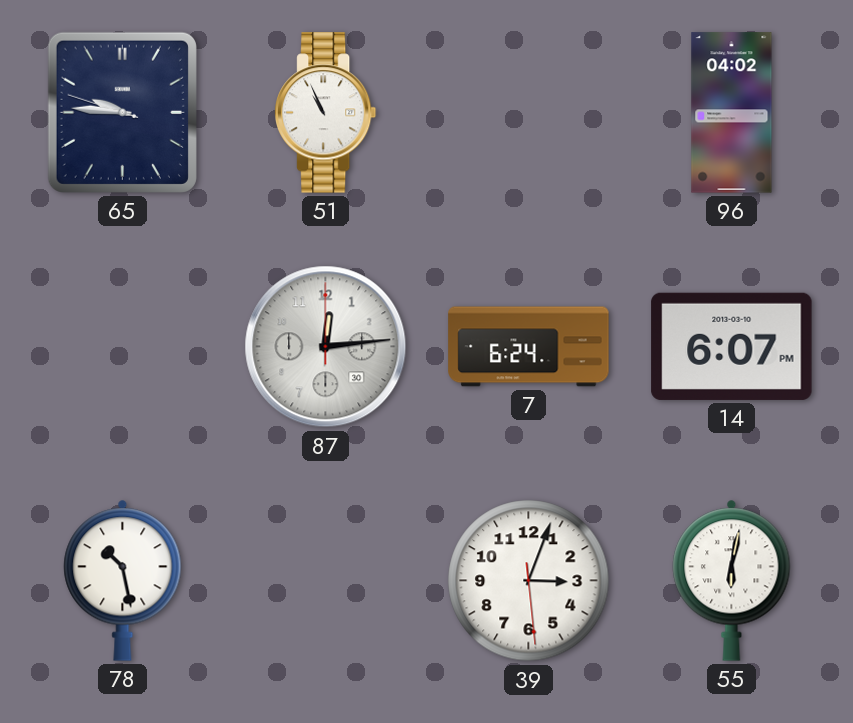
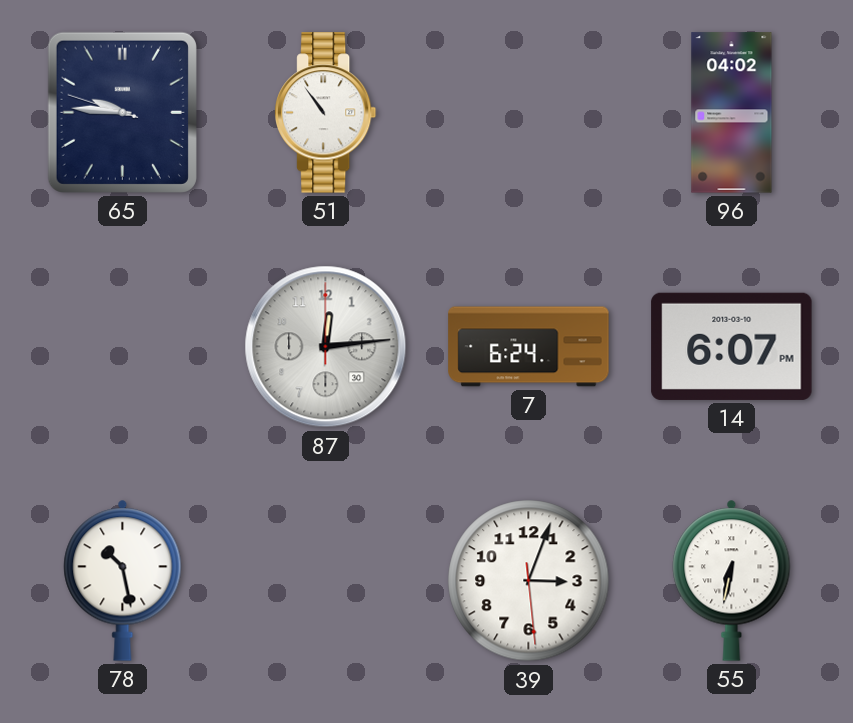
51: 10:56 -> 10:54 (326, 113)
55: 6:02 -> 6:32 (732, 580)
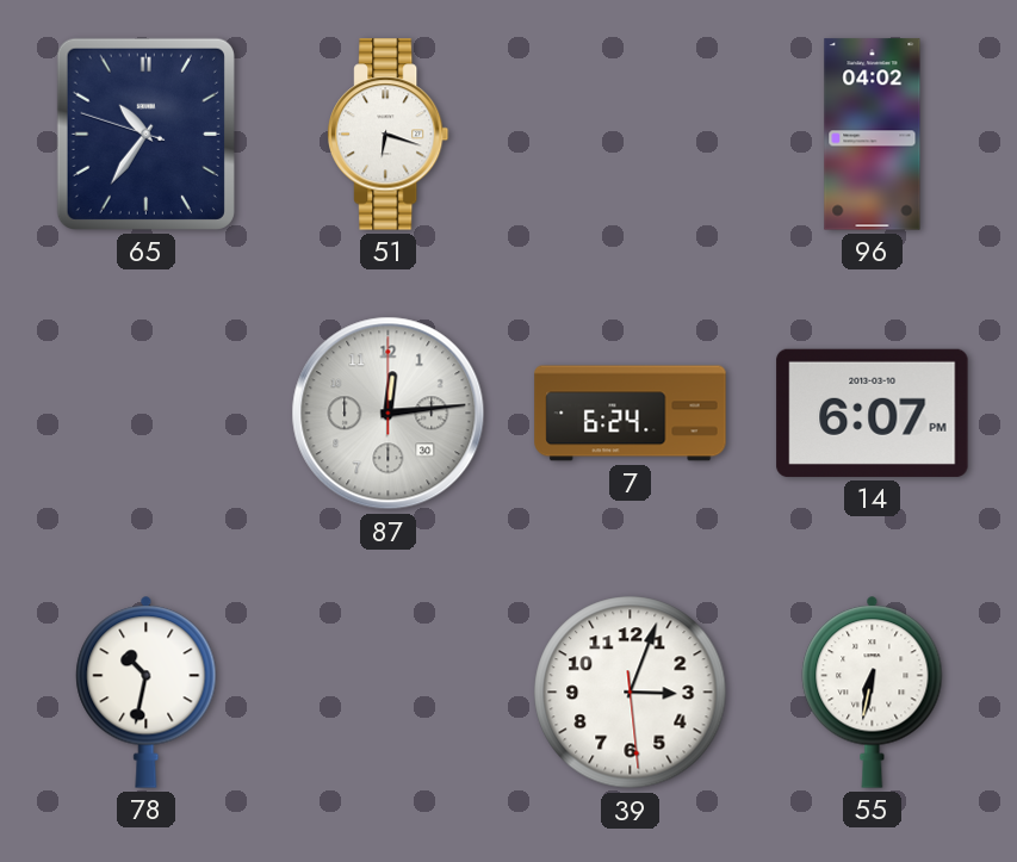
65: 9:45 -> 10:35 (145, 134)
51: 10:54 -> 6:18 (389, 135)
78: 10:28 -> 10:32 (147, 692)
